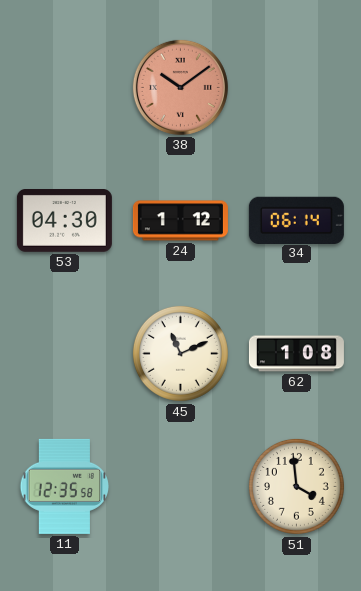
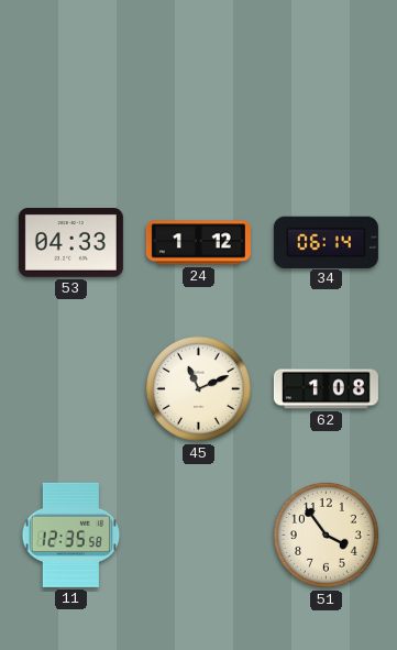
38: 10:09 -> none (180, 87)
53: 04:30 -> 04:33 (70, 243)
51: 3:59 -> 3:54 (326, 535)
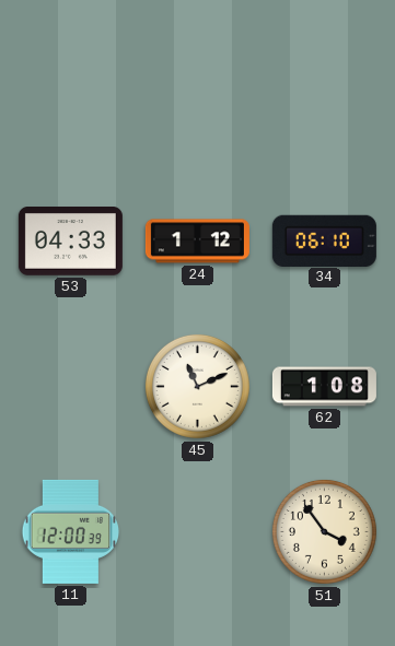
34: 06:14 -> 06:10 (324, 240)
11: 12:35 -> 12:00 (71, 531)
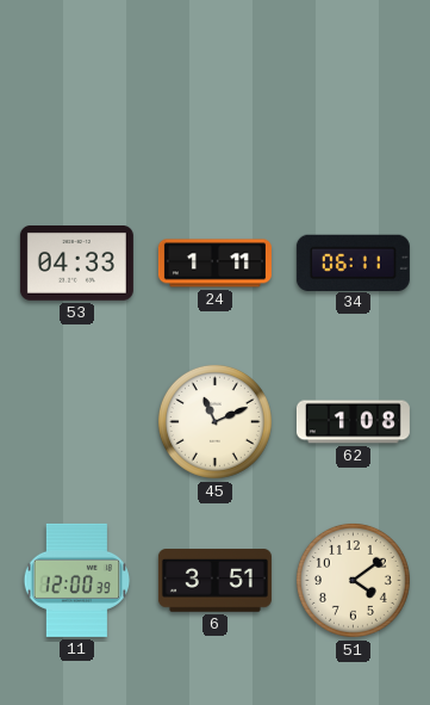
24: 1:12 -> 1:11 (214, 264)
34: 06:10 -> 06:11 (353, 262)
6: none -> 3:51 (214, 581)
51: 3:54 -> 4:09 (353, 580)
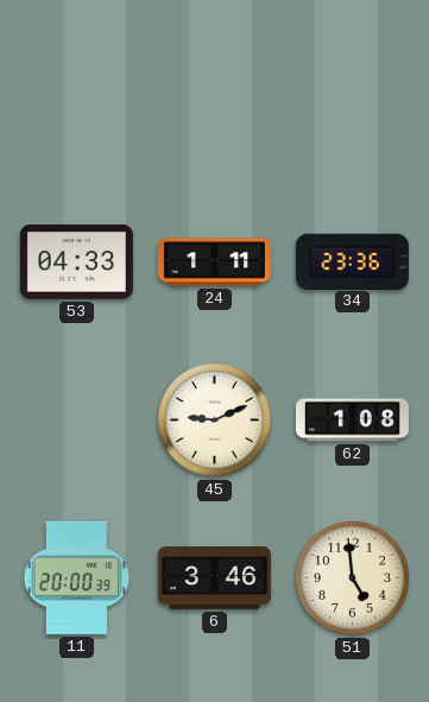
34: 06:11 -> 23:36 (352, 261)
45: 11:11 -> 9:11 (214, 419)
11: 12:00 -> 20:00 (77, 577)
6: 3:51 -> 3:46 (214, 578)
51: 4:09 -> 4:59 (352, 577)
